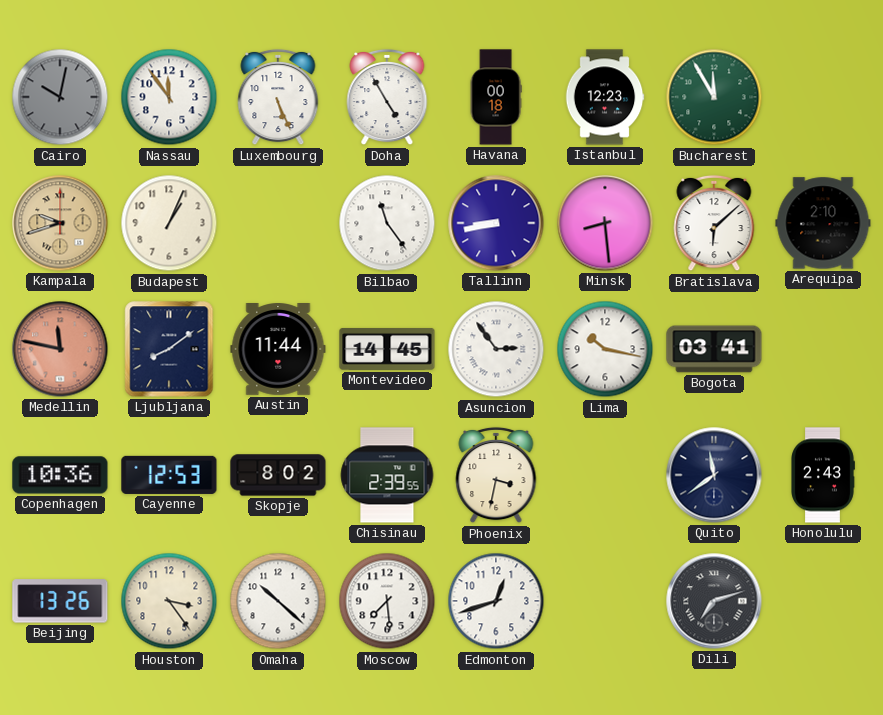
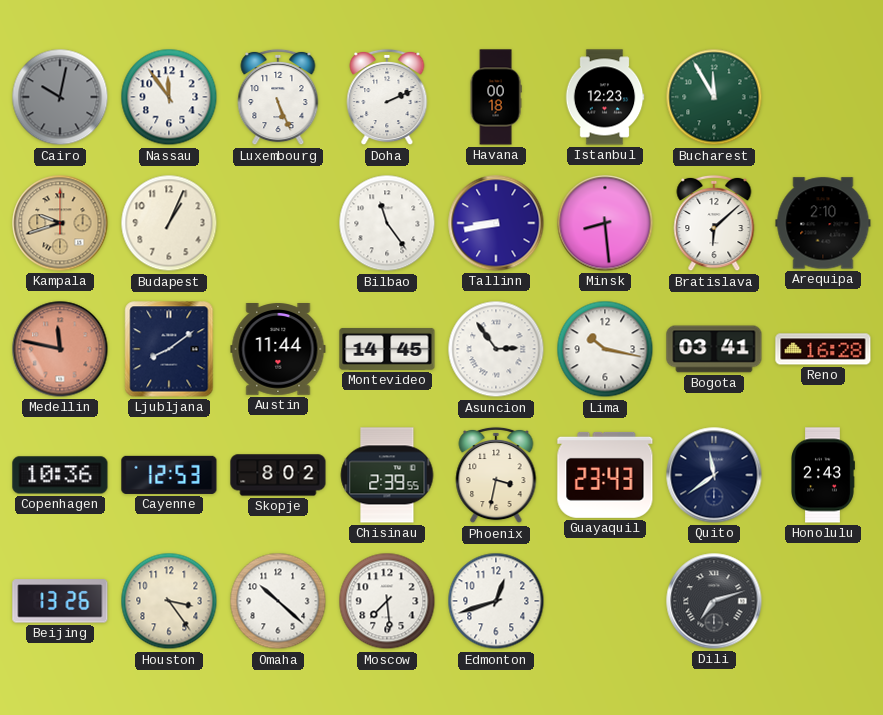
Doha: 4:55 -> 2:11 (387, 97)
Reno: none -> 16:28 (823, 349)
Guayaquil: none -> 23:43 (605, 475)
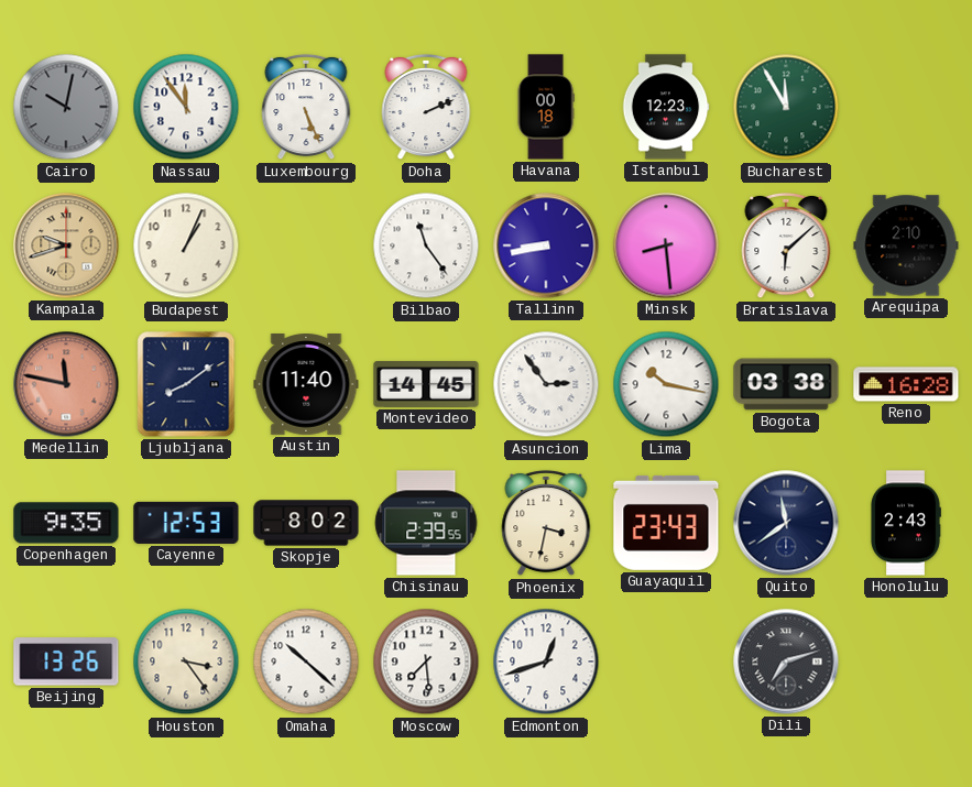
Austin: 11:44 -> 11:40 (306, 385)
Bogota: 03:41 -> 03:38 (786, 384)
Copenhagen: 10:36 -> 9:35 (66, 523)
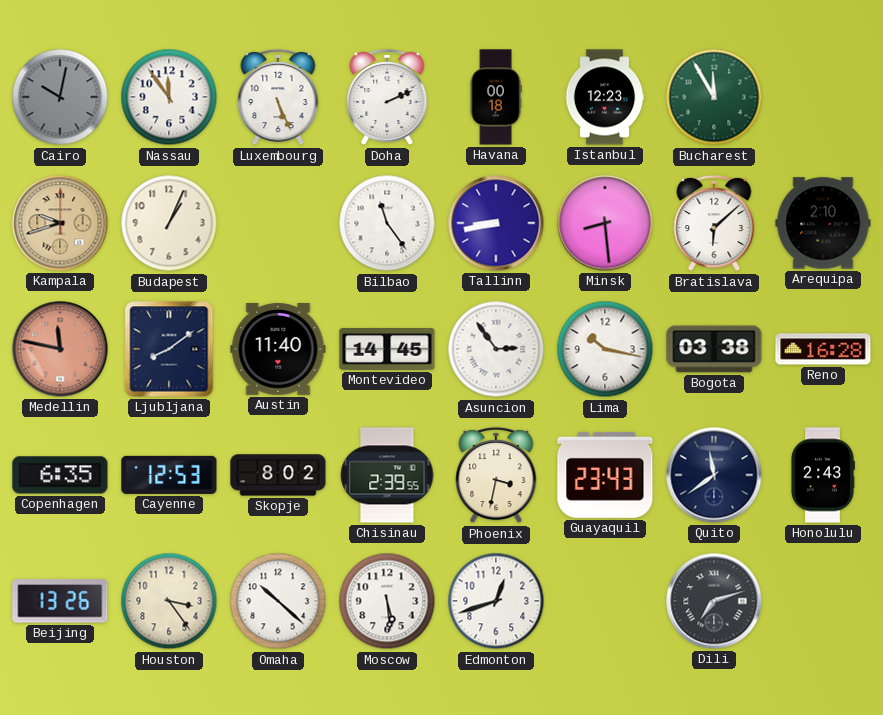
Copenhagen: 9:35 -> 6:35 (60, 475)
Moscow: 7:29 -> 5:29 (387, 601)
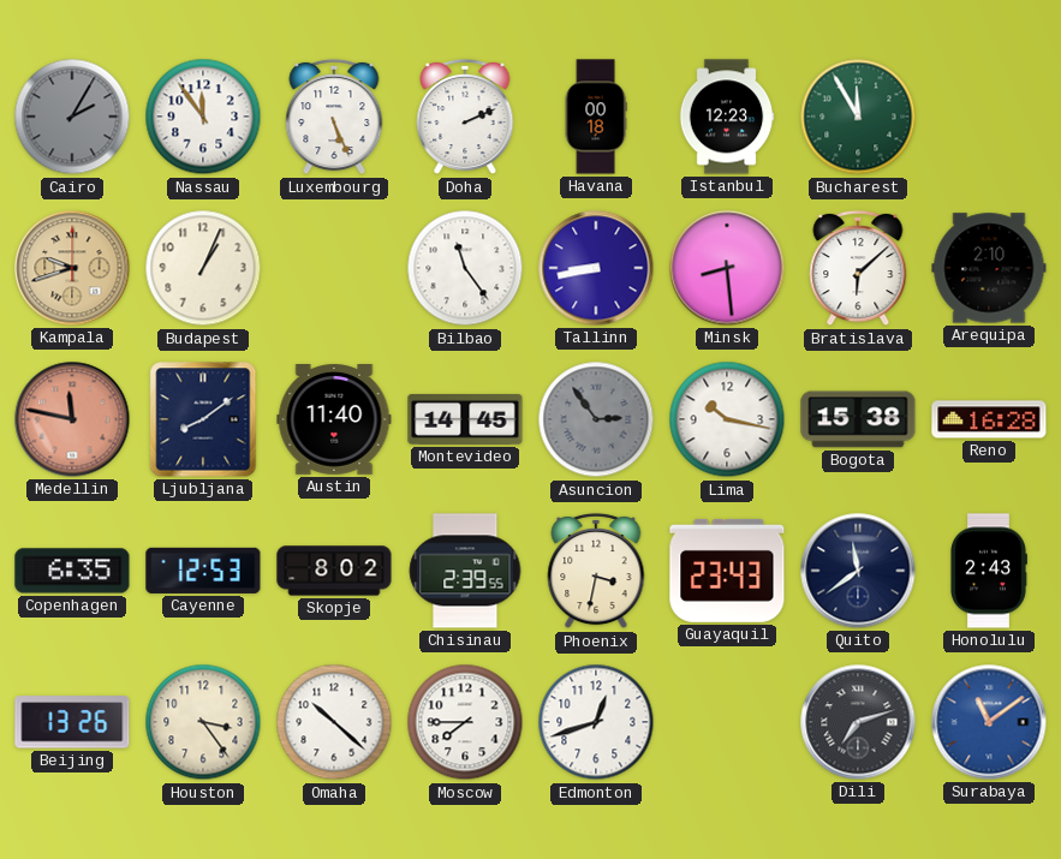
Cairo: 10:02 -> 2:05 (72, 117)
Asuncion dial: white -> grey (596, 419)
Bogota: 03:38 -> 15:38 (858, 419)
Moscow: 5:29 -> 7:45 (465, 722)
Surabaya: none -> 11:09 (989, 722)
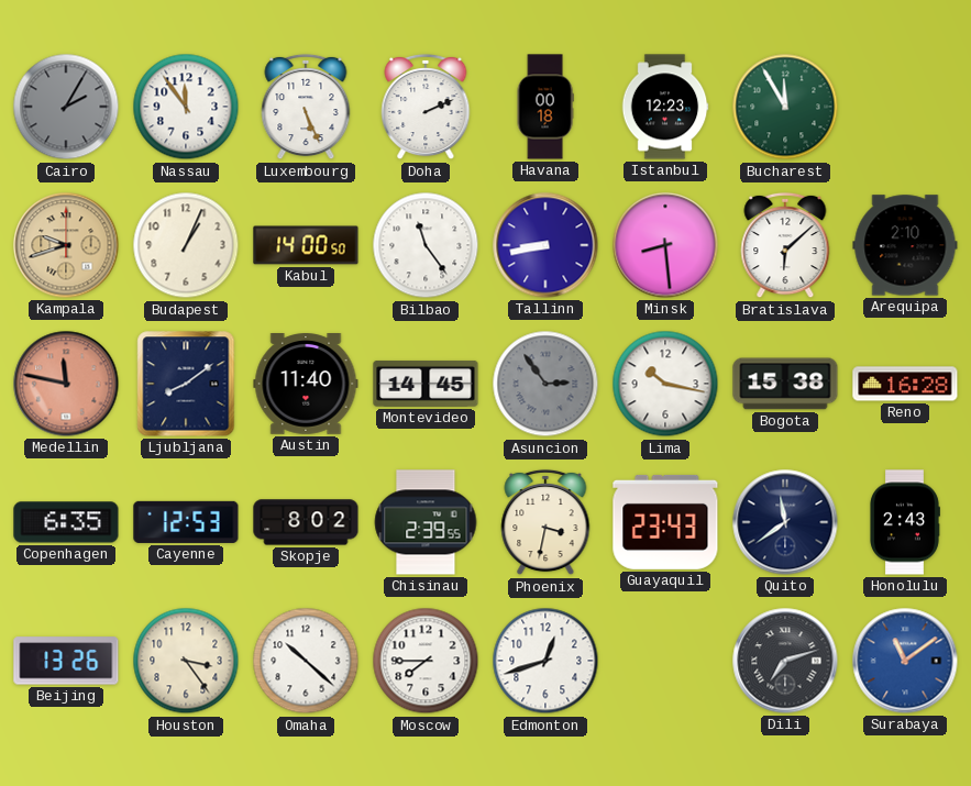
Kabul: none -> 14:00 (306, 245)
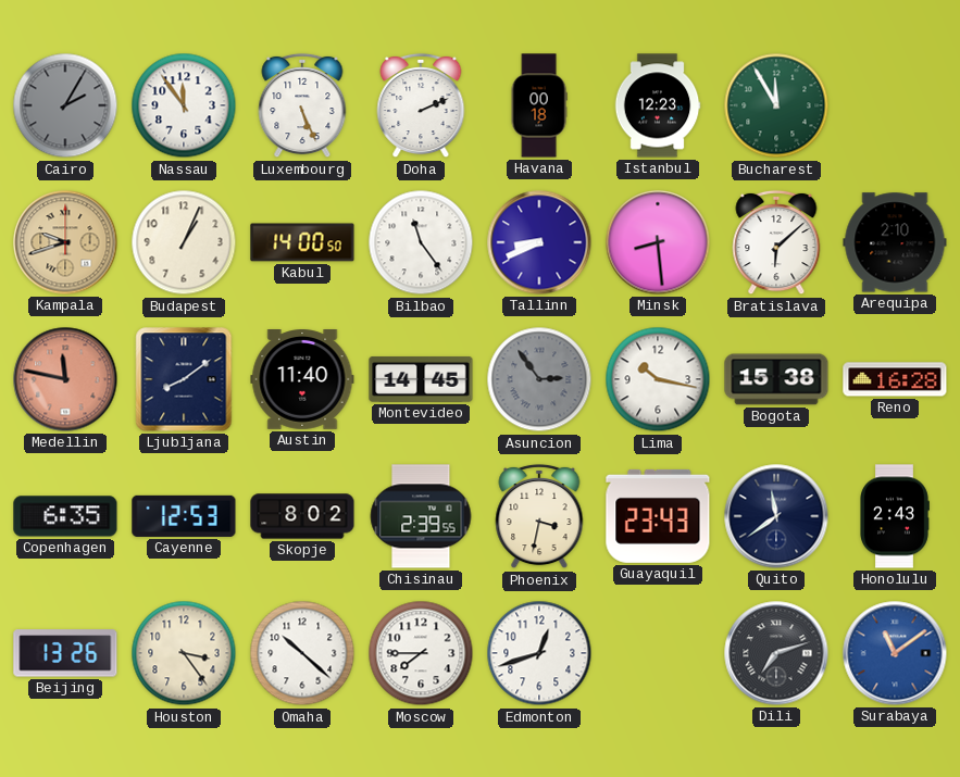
Tallinn: 8:43 -> 8:41 (539, 242)
